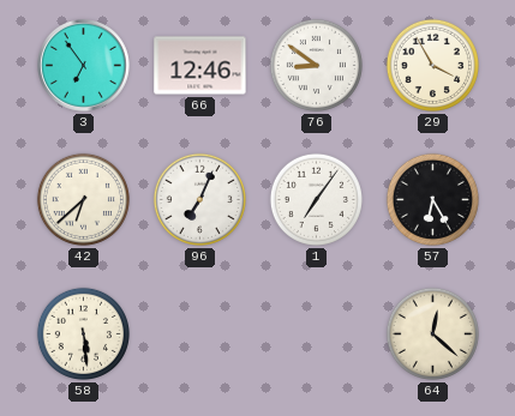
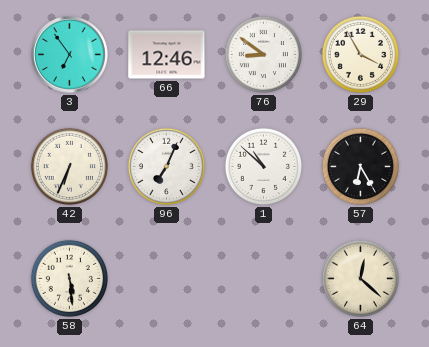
42: 6:38 -> 6:34 (69, 166)
1: 7:06 -> 10:52 (263, 166)
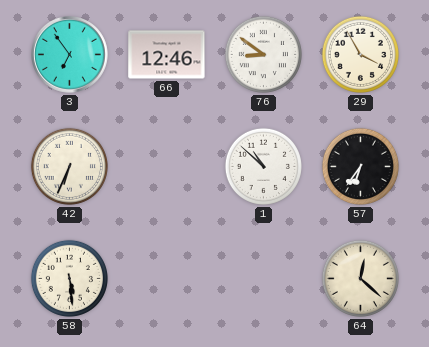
96: 7:04 -> none (166, 166)
57: 6:25 -> 6:36 (360, 166)
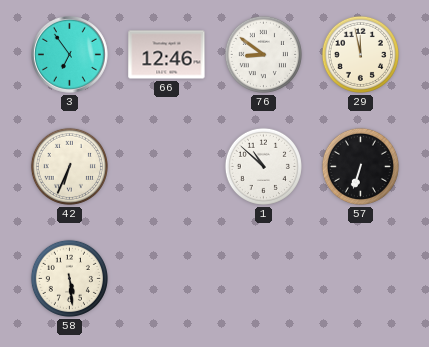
29: 3:55 -> 11:58 (360, 54)
57: 6:36 -> 6:33 (360, 166)
64: 12:22 -> none (360, 278)
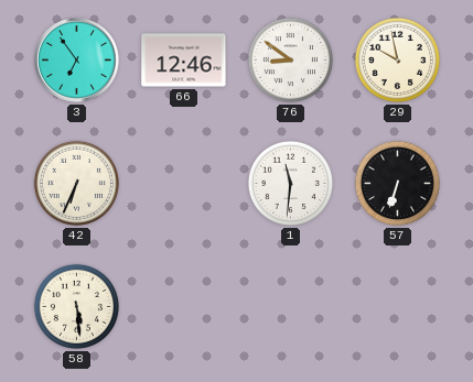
29: 11:58 -> 9:58 (397, 59)
1: 10:52 -> 11:31 (290, 183)
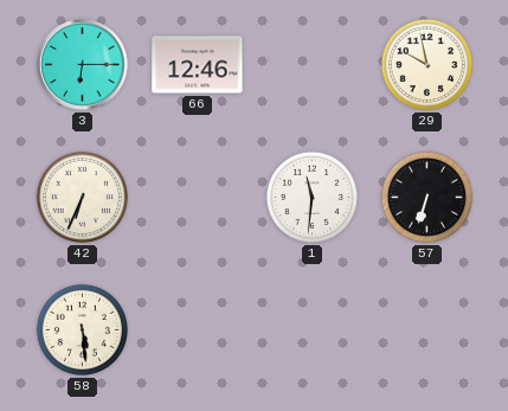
3: 6:54 -> 6:15 (83, 65)
76: 8:51 -> none (290, 59)
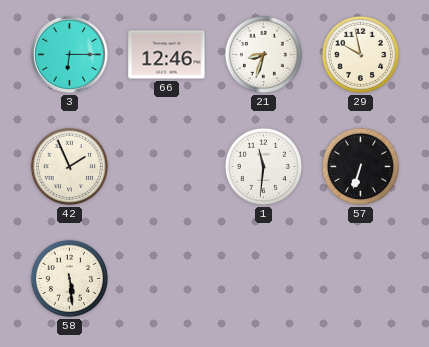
21: none -> 8:33 (263, 54)
42: 6:34 -> 1:56 (69, 166)
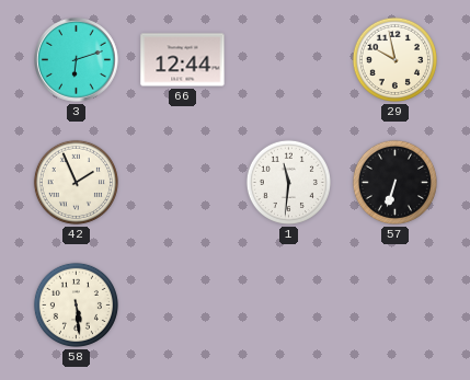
3: 6:15 -> 6:12 (77, 60)
66: 12:46 -> 12:44 (183, 60)
21: 8:33 -> none (263, 54)
